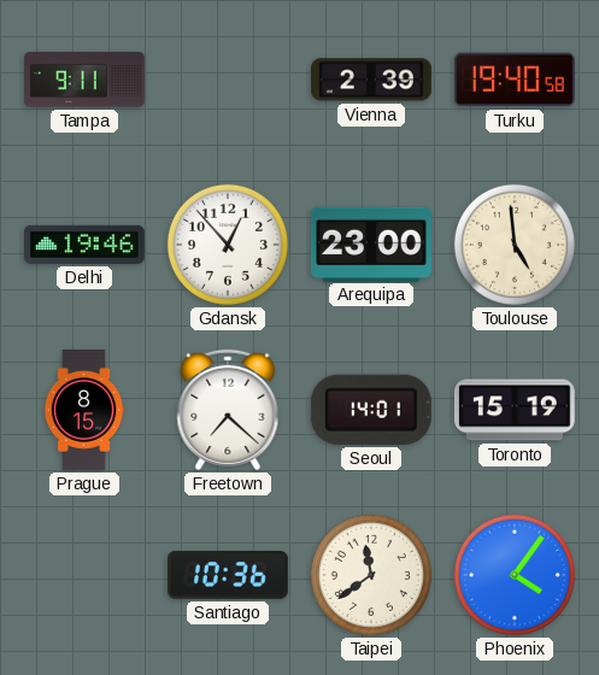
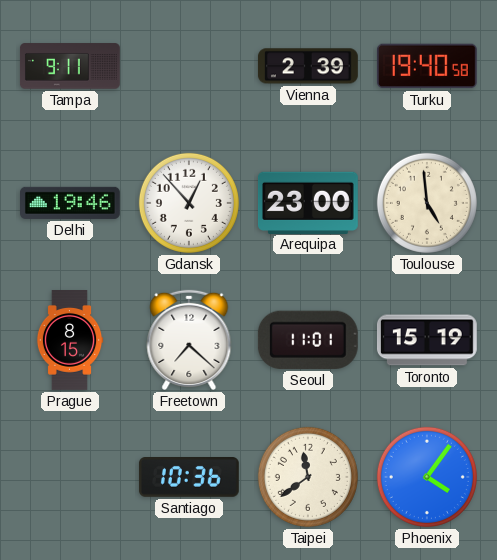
Seoul: 14:01 -> 11:01 (308, 340)
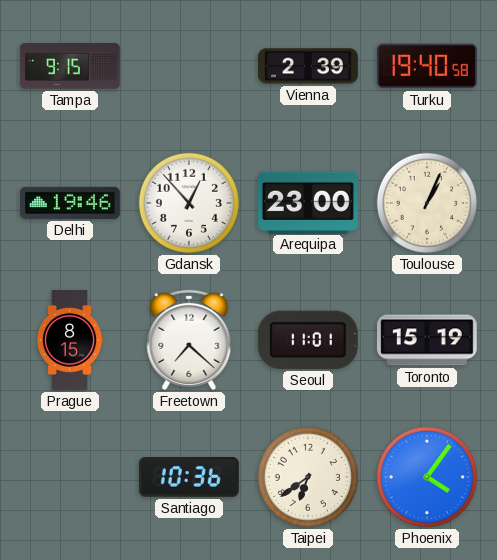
Tampa: 9:11 -> 9:15 (70, 66)
Toulouse: 4:59 -> 1:04 (427, 203)
Taipei: 11:39 -> 6:39 (308, 477)
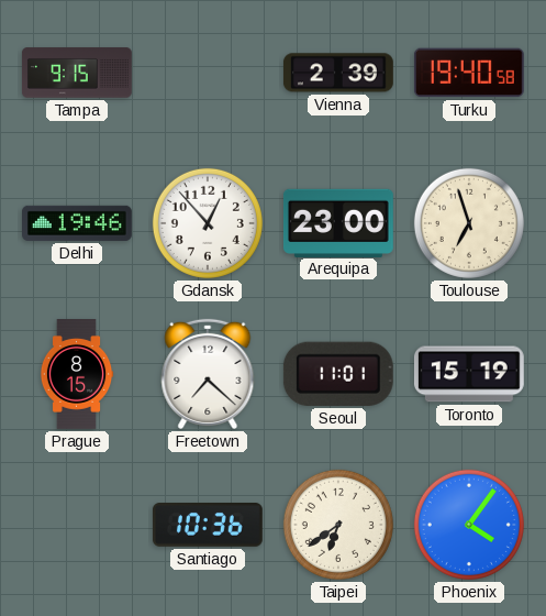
Toulouse: 1:04 -> 6:57 (469, 223)
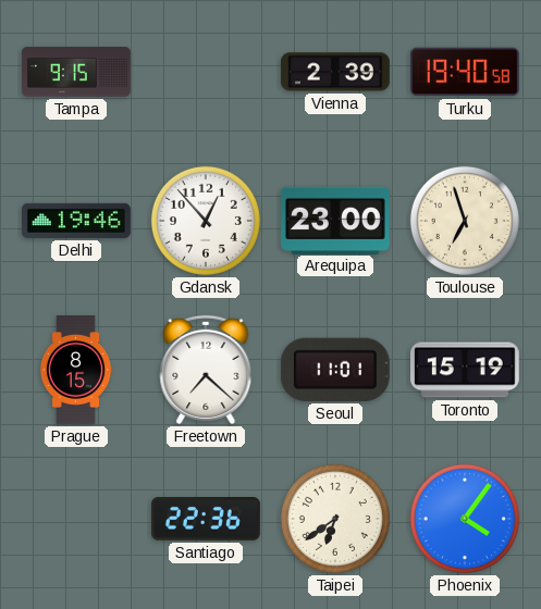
Santiago: 10:36 -> 22:36 (206, 520)
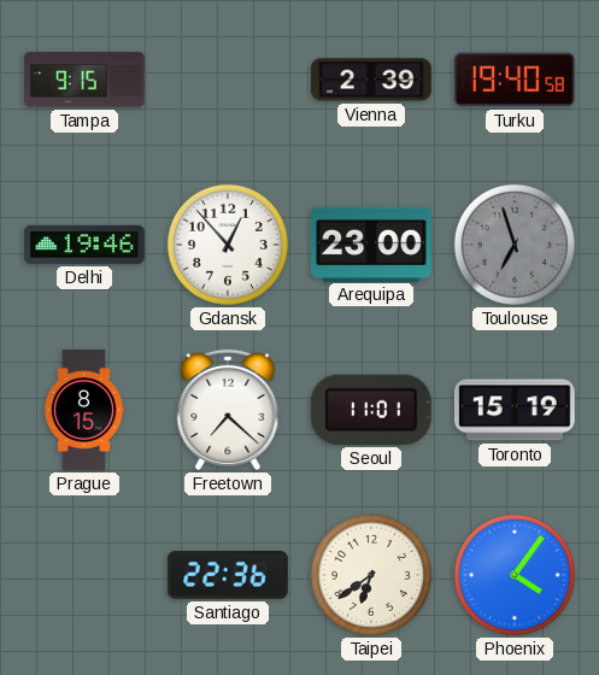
Toulouse dial: cream -> grey (515, 245)
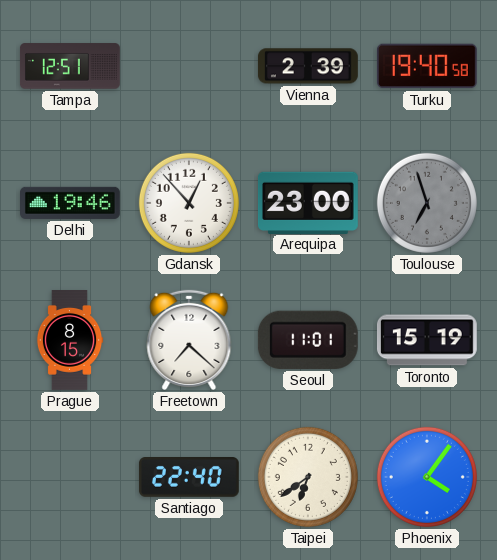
Tampa: 9:15 -> 12:51 (70, 66)
Santiago: 22:36 -> 22:40 (189, 478)
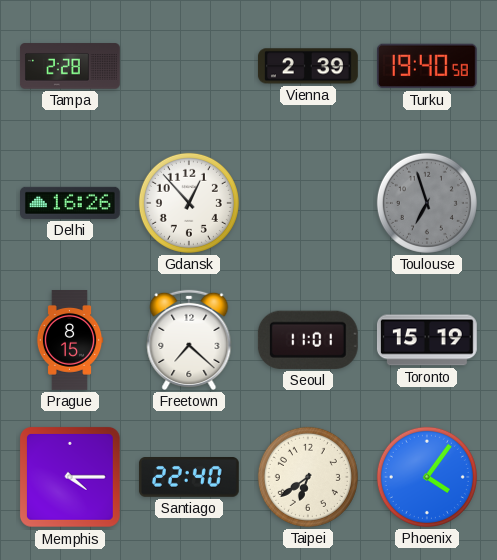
Tampa: 12:51 -> 2:28 (70, 66)
Delhi: 19:46 -> 16:26 (71, 203)
Arequipa: 23:00 -> none (308, 202)
Memphis: none -> 4:15 (70, 477)
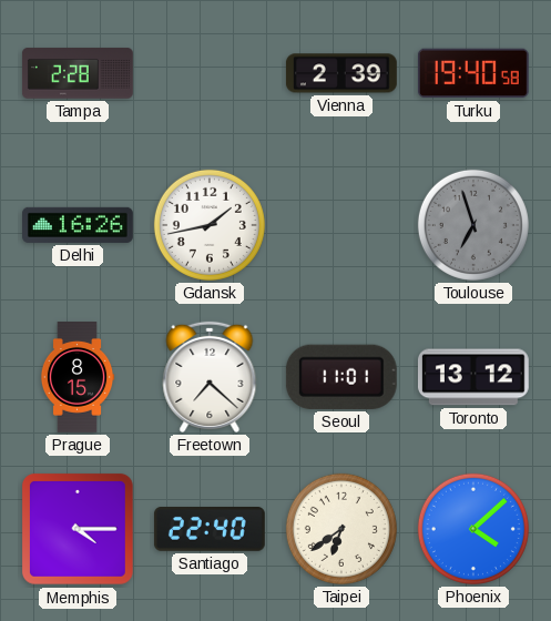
Gdansk: 12:53 -> 1:43 (210, 225)
Toronto: 15:19 -> 13:12 (473, 377)
Phoenix: 4:06 -> 4:08 (473, 529)
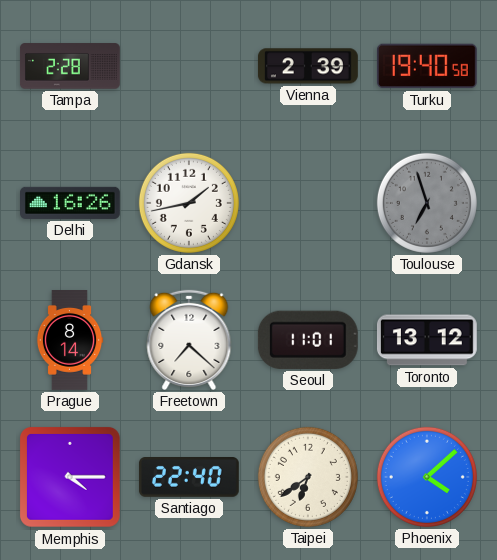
Prague: 8:15 -> 8:14 (70, 341)
